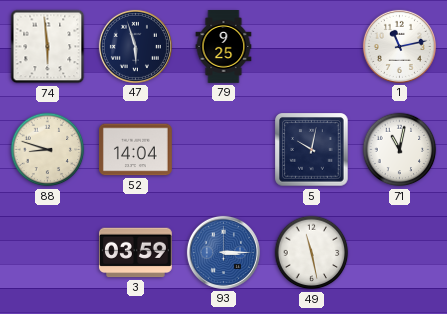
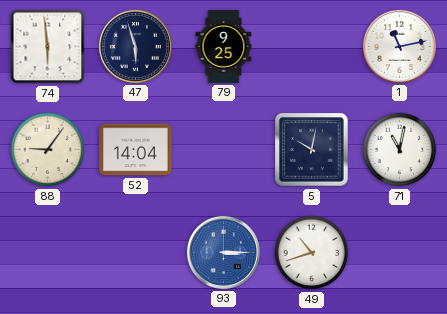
88: 8:48 -> 9:06 (48, 150)
3: 03:59 -> none (136, 253)
49: 11:28 -> 10:42 (312, 253)
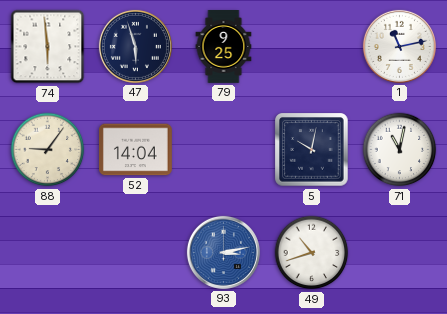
93: 3:15 -> 3:13 (223, 252)
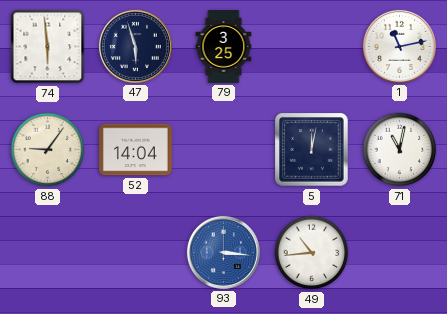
79: 9:25 -> 3:25 (224, 47)
5: 10:02 -> 12:02 (312, 150)
93: 3:13 -> 3:16 (223, 252)
49: 10:42 -> 10:44 (312, 253)
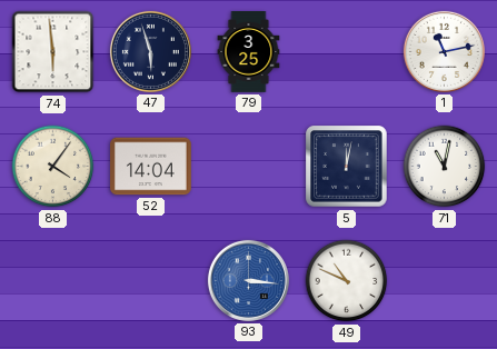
88: 9:06 -> 4:06 (53, 167)
49: 10:44 -> 10:49 (347, 281)
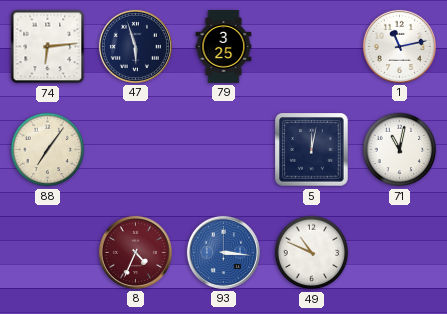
74: 5:59 -> 6:14 (48, 47)
88: 4:06 -> 7:06 (48, 150)
52: 14:04 -> none (151, 167)
8: none -> 4:34 (135, 252)
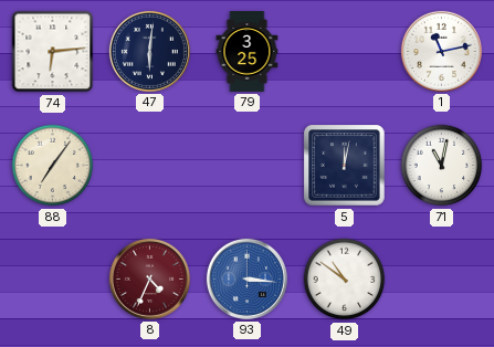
47: 5:57 -> 6:01 (149, 51)
49: 10:49 -> 10:51 (345, 280)
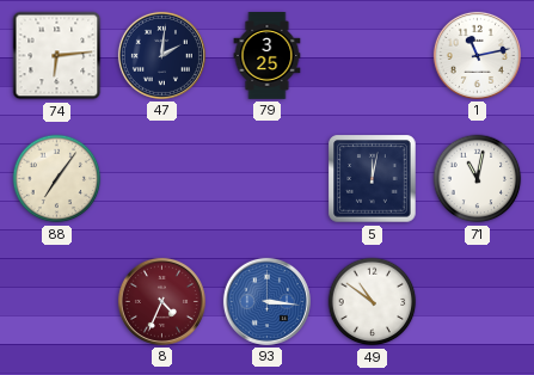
47: 6:01 -> 2:01 (161, 55)
